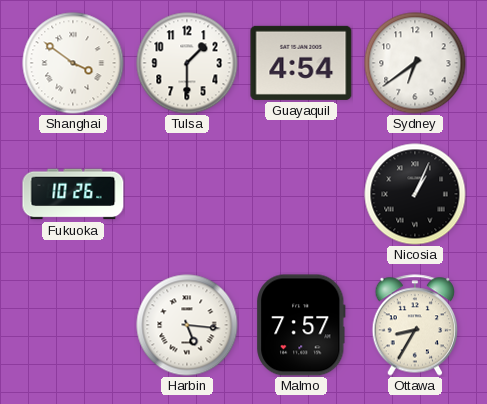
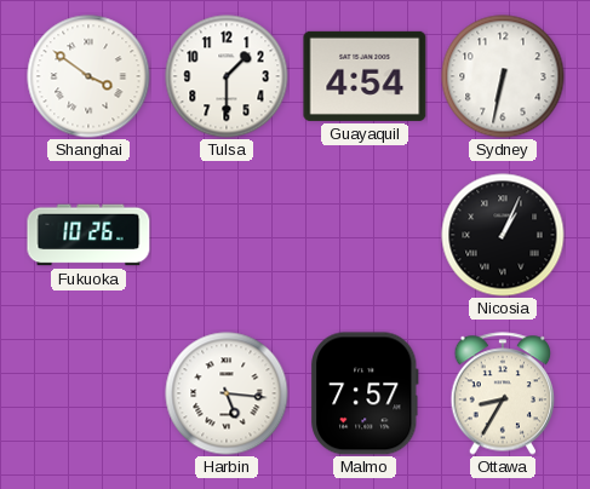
Sydney: 6:39 -> 6:32 (503, 76)
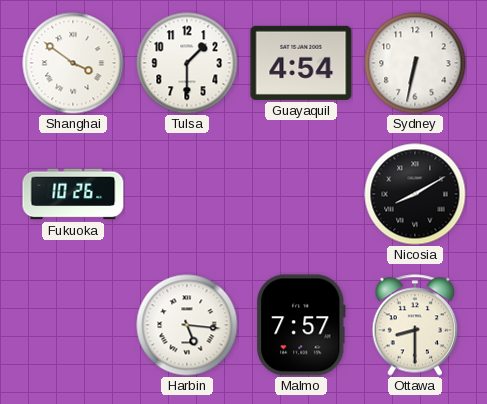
Nicosia: 1:04 -> 8:10 (415, 194)
Ottawa: 8:35 -> 8:30 (415, 325)
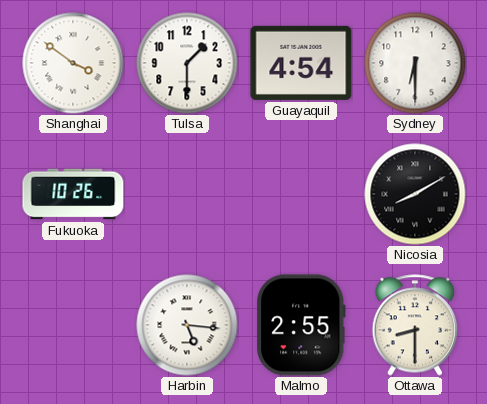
Sydney: 6:32 -> 6:30 (415, 63)
Malmo: 7:57 -> 2:55 (301, 325)
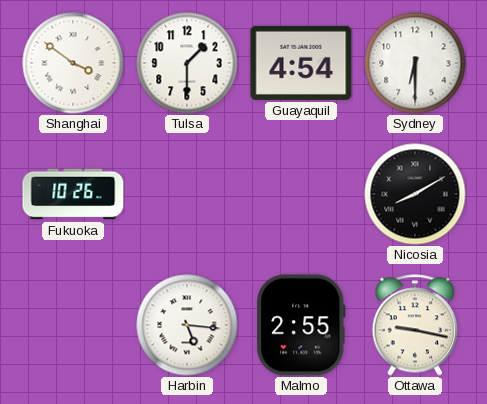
Ottawa: 8:30 -> 9:17 (415, 325)
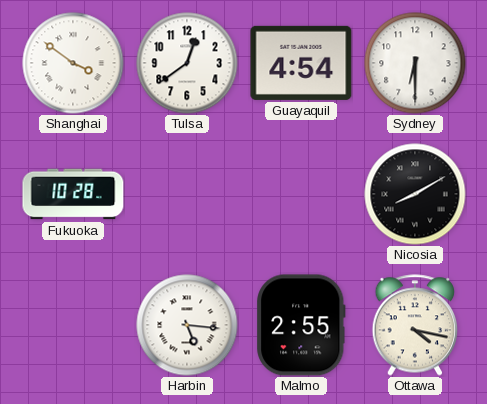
Tulsa: 1:30 -> 12:39 (187, 63)
Fukuoka: 10:26 -> 10:28 (73, 194)
Ottawa: 9:17 -> 4:17 (415, 325)
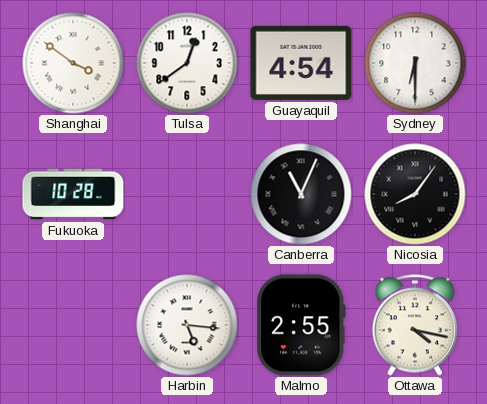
Canberra: none -> 11:04 (301, 194)
Nicosia: 8:10 -> 8:06 (415, 194)
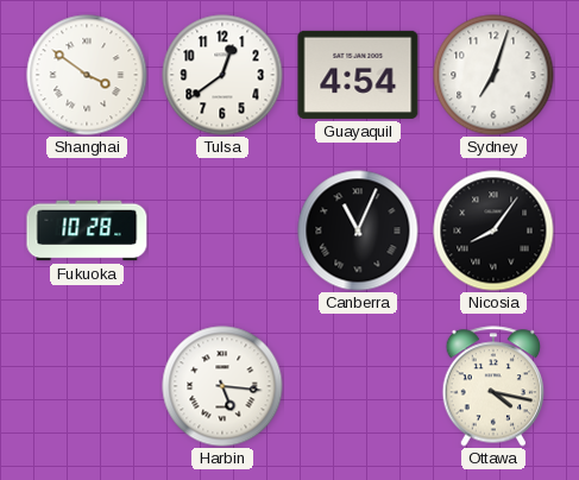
Sydney: 6:30 -> 7:03 (493, 75)
Malmo: 2:55 -> none (301, 325)
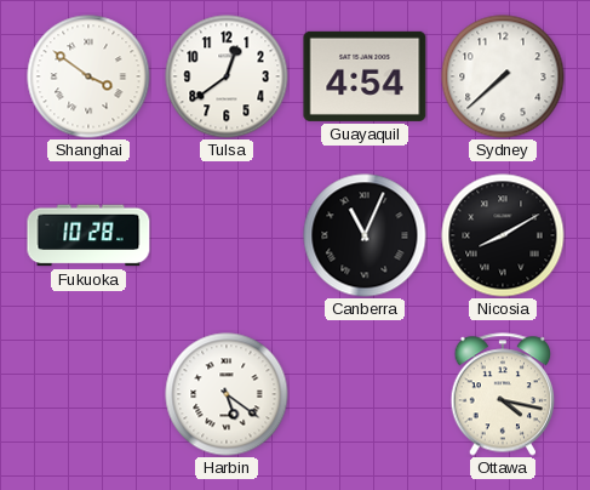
Sydney: 7:03 -> 7:38 (503, 76)
Nicosia: 8:06 -> 8:10 (503, 235)
Harbin: 5:16 -> 5:21 (227, 394)
